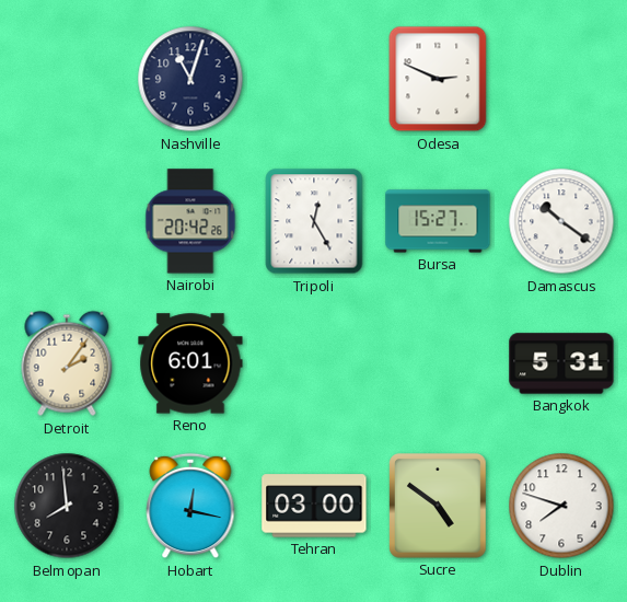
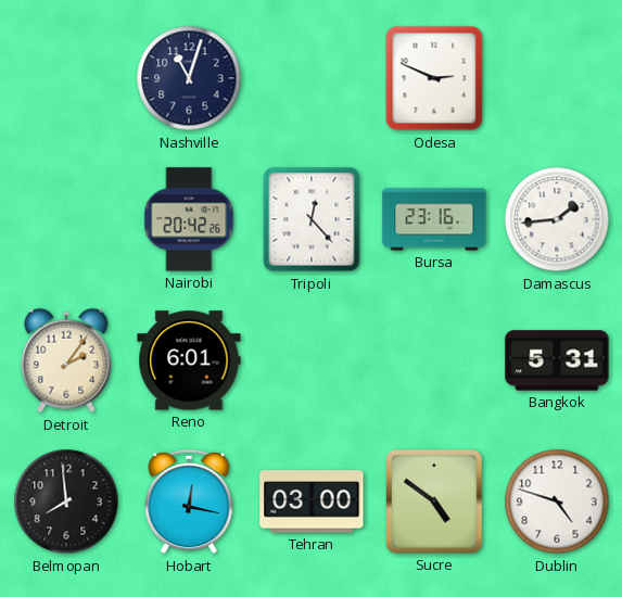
Tripoli: 12:25 -> 12:23 (312, 219)
Bursa: 15:27 -> 23:16 (434, 219)
Damascus: 10:21 -> 1:44 (557, 219)
Dublin: 7:48 -> 4:48 (557, 501)
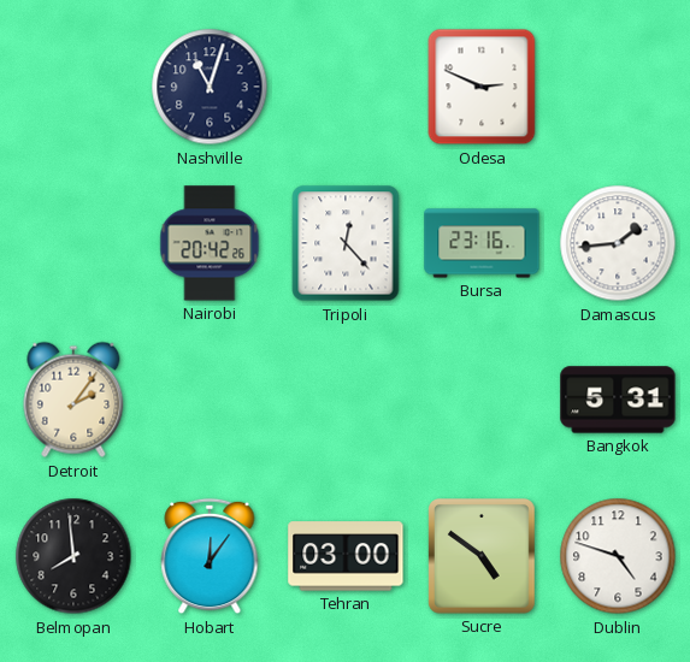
Reno: 6:01 -> none (189, 360)
Hobart: 12:17 -> 12:06 (210, 556)
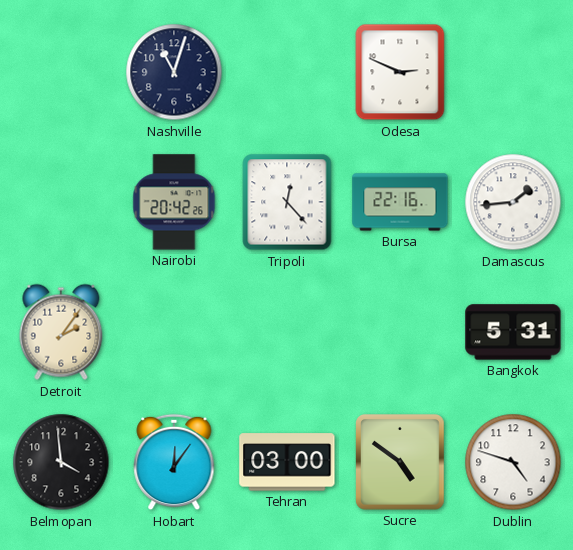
Bursa: 23:16 -> 22:16 (400, 202)
Belmopan: 7:59 -> 3:59 (61, 462)
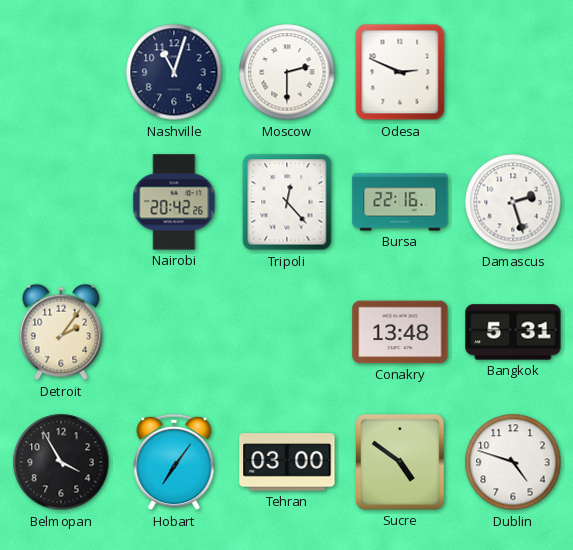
Moscow: none -> 2:30 (287, 72)
Damascus: 1:44 -> 2:27 (513, 202)
Conakry: none -> 13:48 (400, 332)
Belmopan: 3:59 -> 3:55 (61, 462)
Hobart: 12:06 -> 7:06 (174, 462)
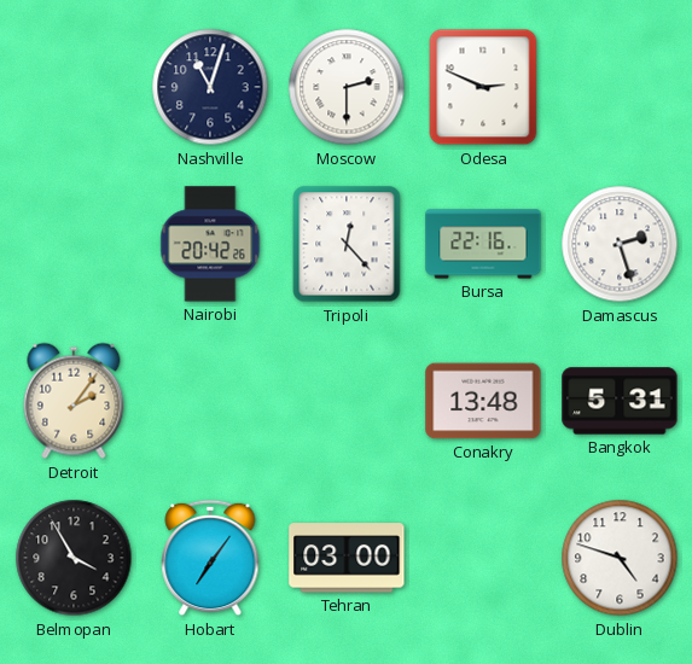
Sucre: 4:51 -> none (401, 462)
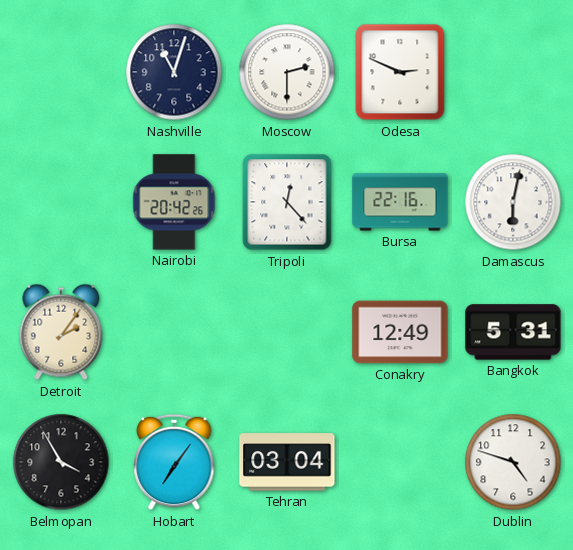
Damascus: 2:27 -> 6:02 (513, 202)
Conakry: 13:48 -> 12:49 (400, 332)
Tehran: 03:00 -> 03:04 (287, 462)
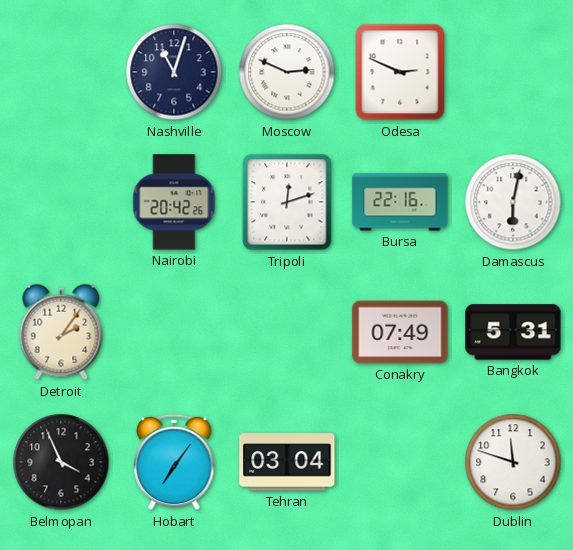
Moscow: 2:30 -> 2:49 (287, 72)
Tripoli: 12:23 -> 12:12 (287, 202)
Conakry: 12:49 -> 07:49 (400, 332)
Belmopan: 3:55 -> 3:56 (61, 462)
Dublin: 4:48 -> 11:48 (513, 462)
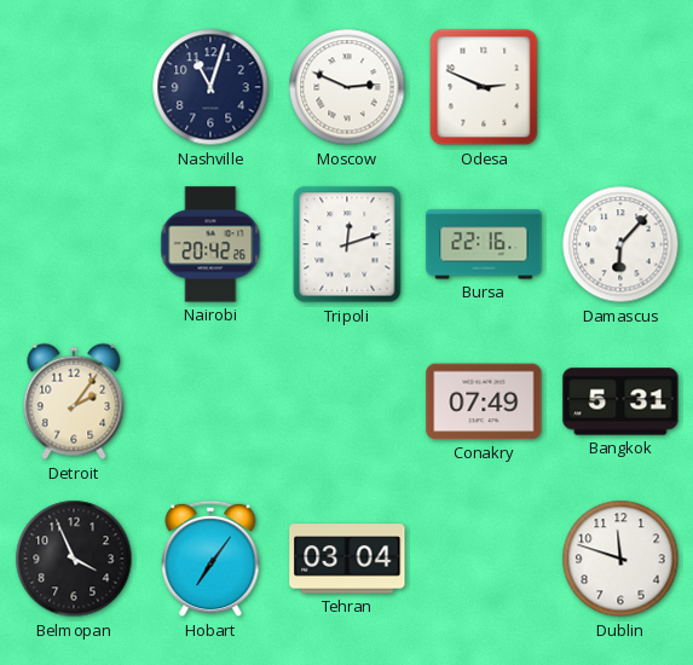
Damascus: 6:02 -> 6:07 (620, 244)
